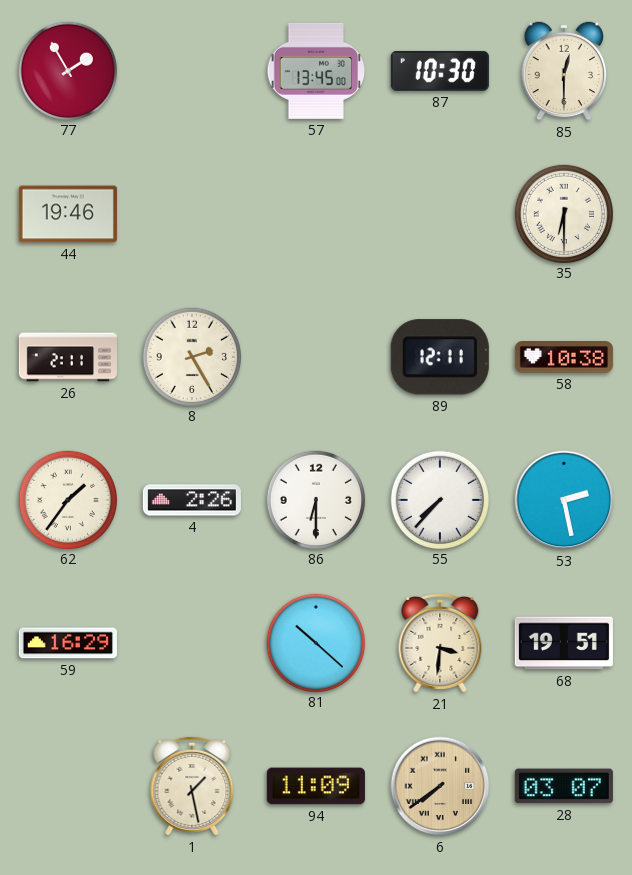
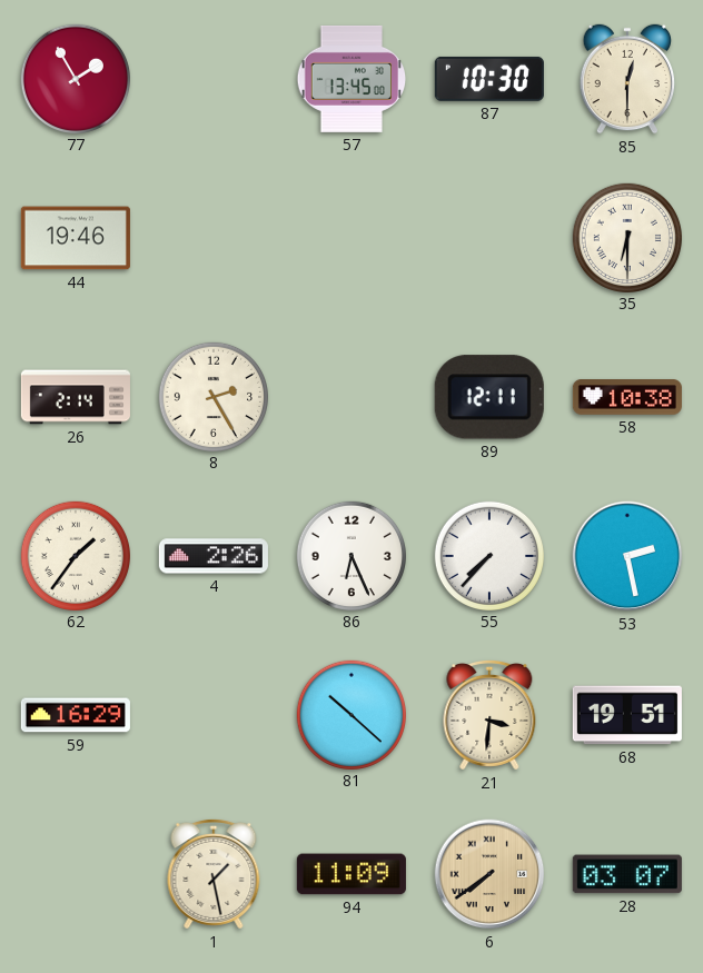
26: 2:11 -> 2:14 (76, 397)
86: 6:30 -> 6:26 (350, 555)
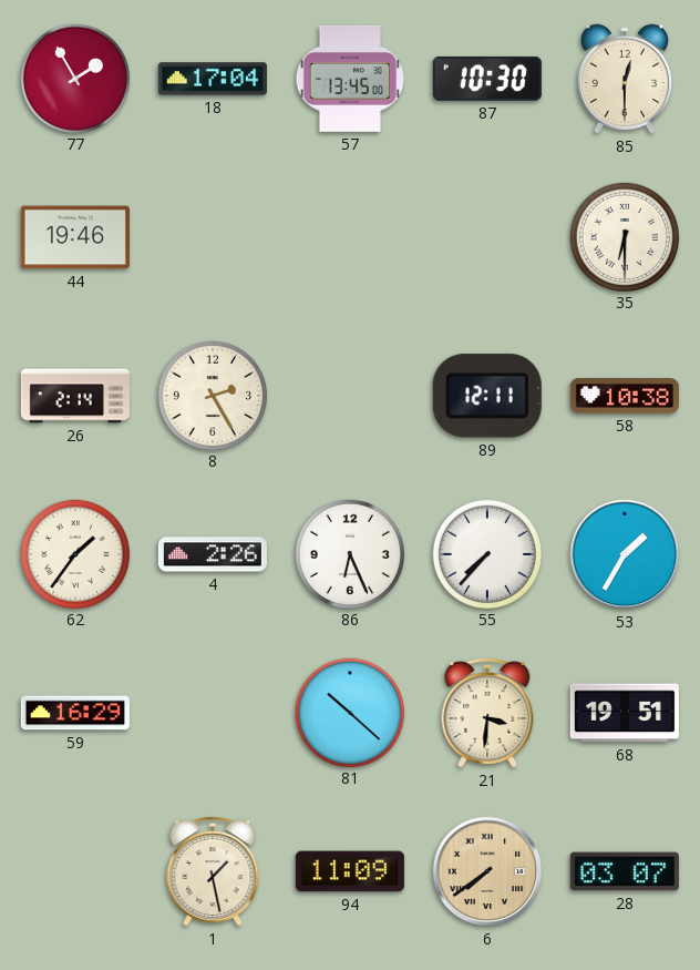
18: none -> 17:04 (213, 79)
53: 2:28 -> 1:35 (625, 554)
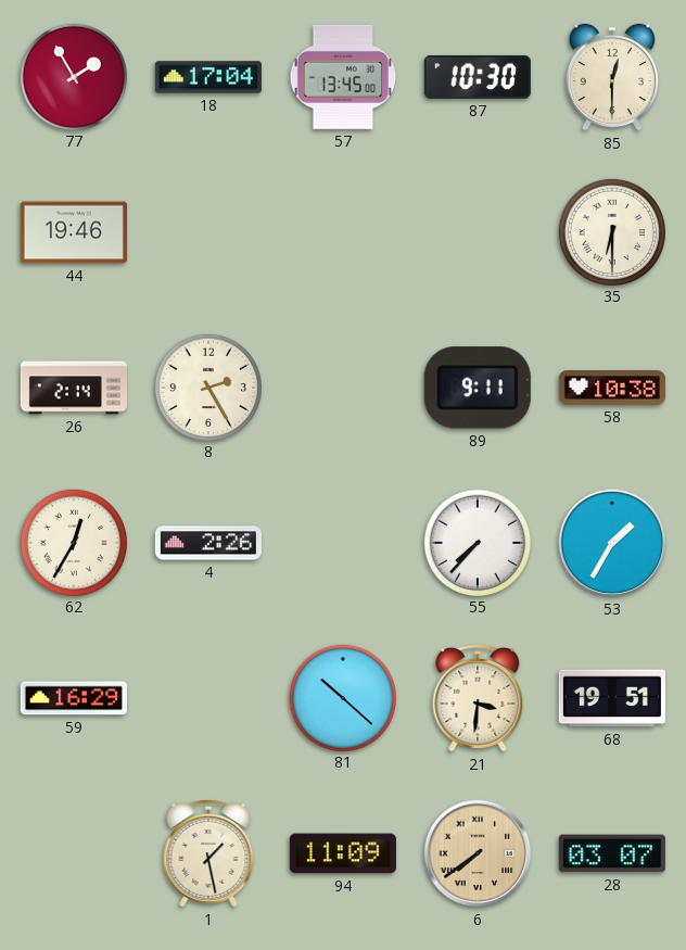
89: 12:11 -> 9:11 (478, 388)
62: 1:36 -> 12:35 (73, 542)
86: 6:26 -> none (349, 553)
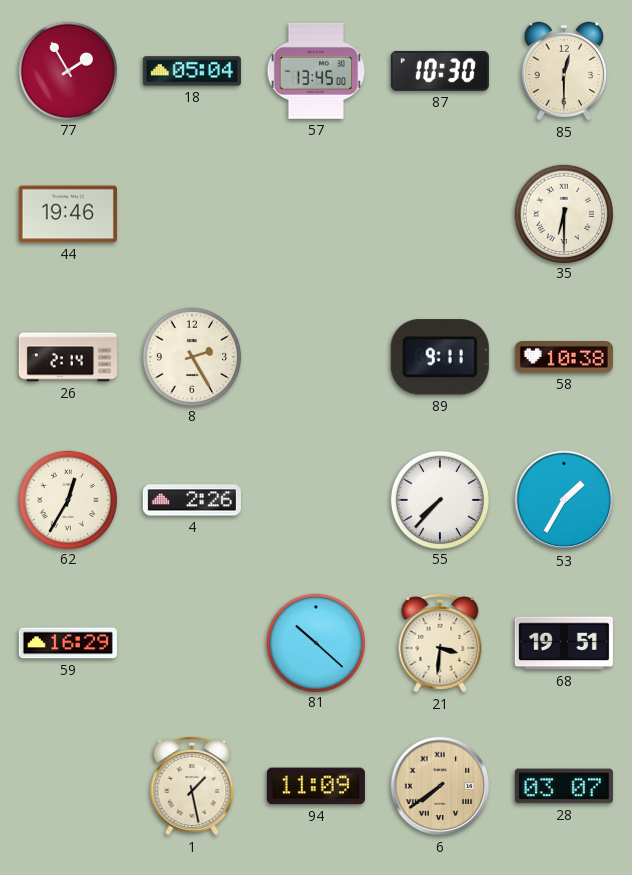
18: 17:04 -> 05:04 (192, 71)
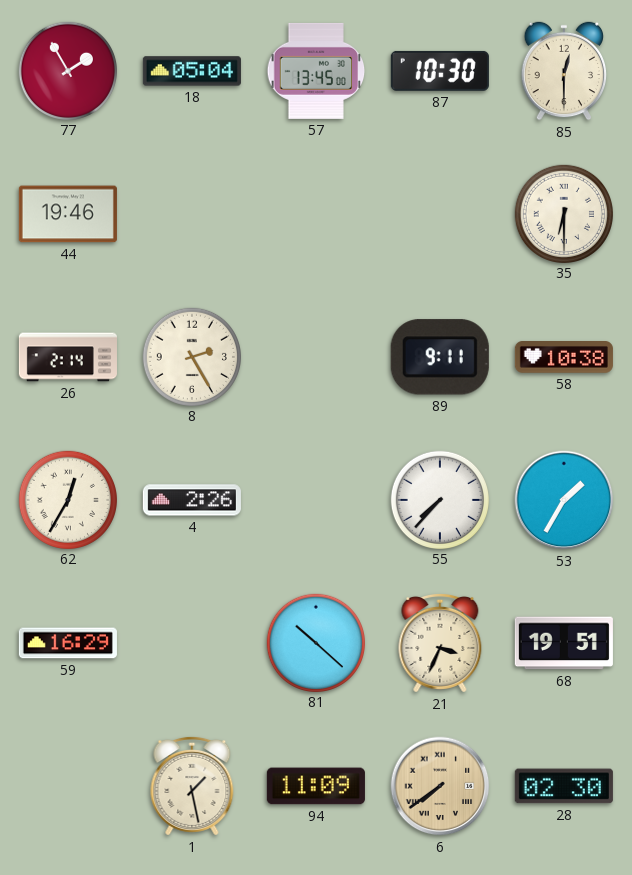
21: 3:31 -> 3:34 (440, 643)
28: 03:07 -> 02:30 (564, 786)
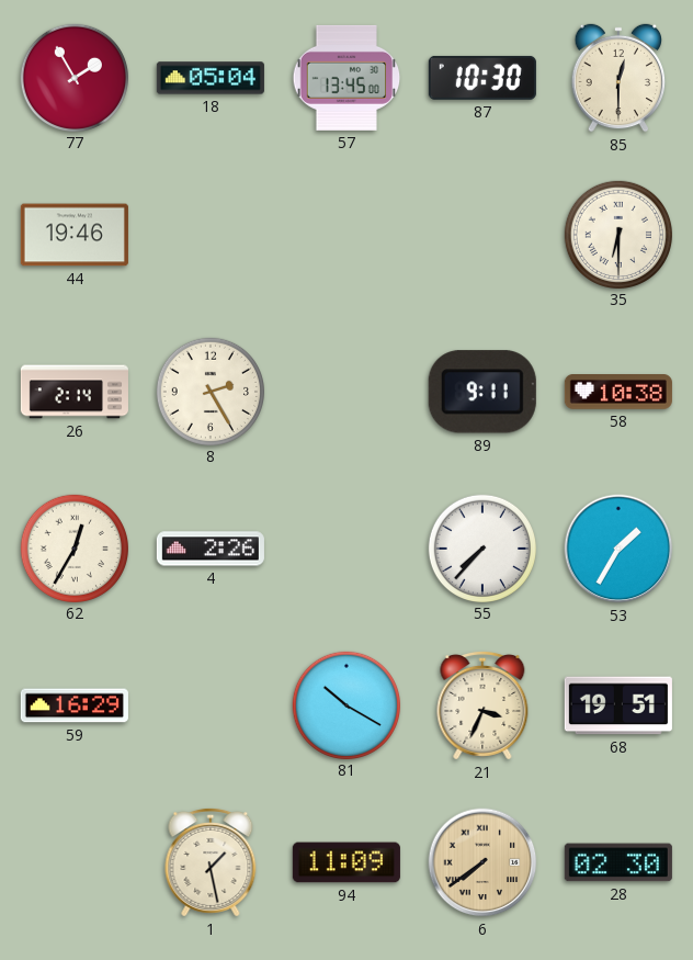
81: 10:22 -> 10:20 (345, 704)
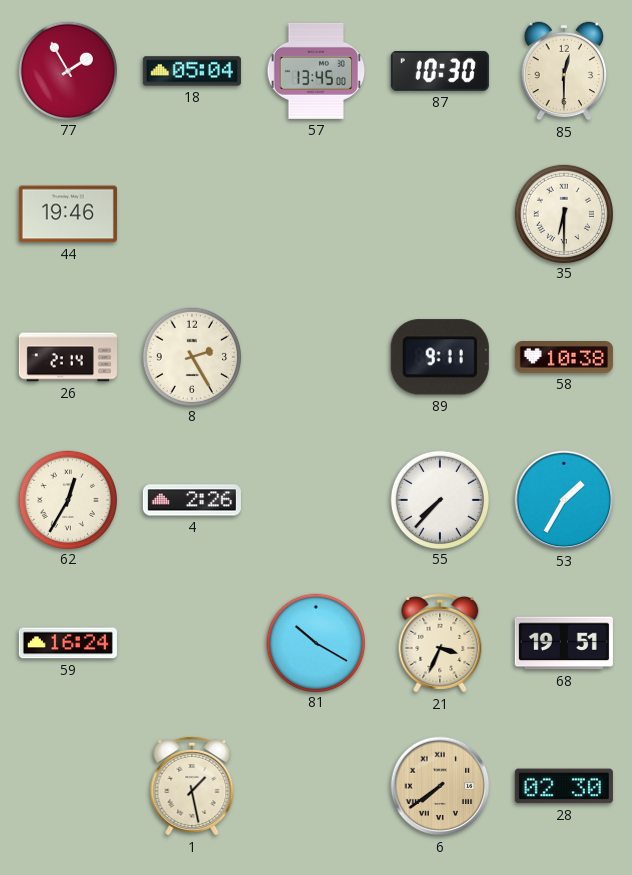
59: 16:29 -> 16:24 (68, 643)
94: 11:09 -> none (346, 862)
